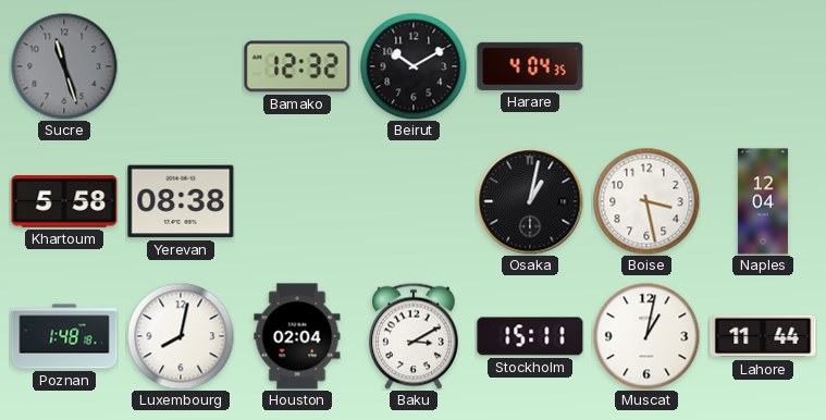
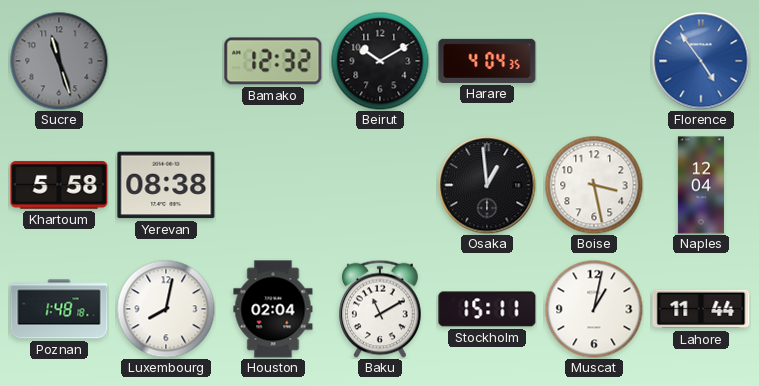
Florence: none -> 4:54 (701, 61)
Osaka: 1:02 -> 12:59 (487, 185)
Baku: 3:10 -> 11:10 (380, 309)
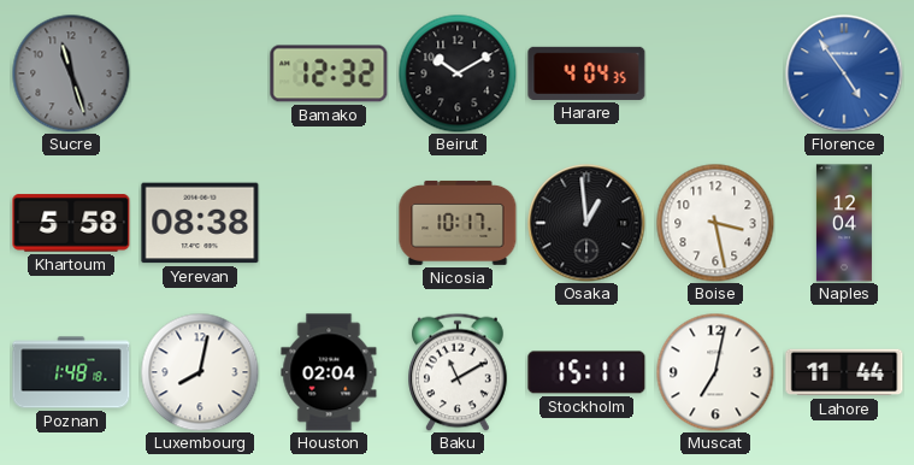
Nicosia: none -> 10:17 (458, 223)
Muscat: 1:02 -> 7:02 (715, 372)
